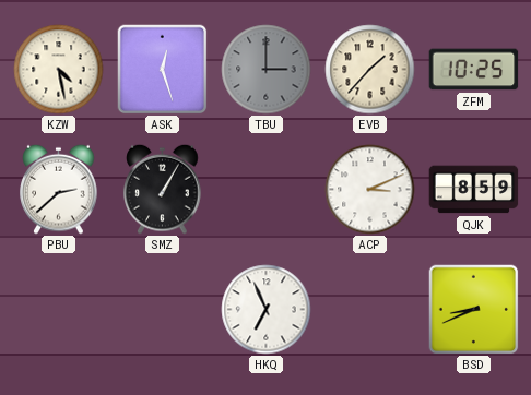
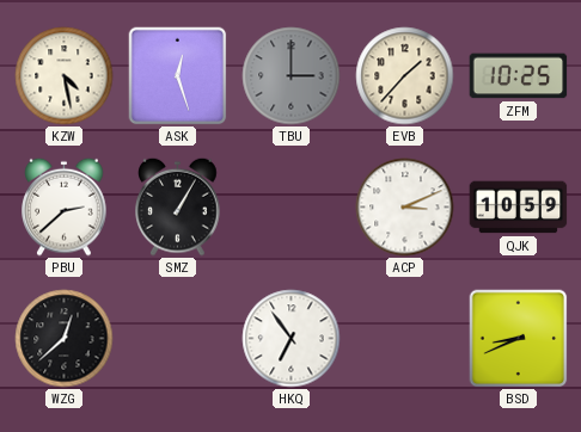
QJK: 8:59 -> 10:59 (519, 208)
WZG: none -> 12:38 (65, 339)
HKQ: 6:56 -> 6:54 (292, 339)
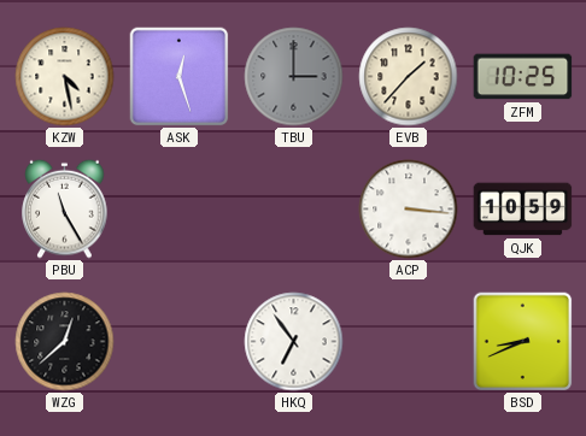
PBU: 2:38 -> 11:25 (65, 208)
SMZ: 1:05 -> none (178, 206)
ACP: 3:11 -> 3:16 (409, 210)
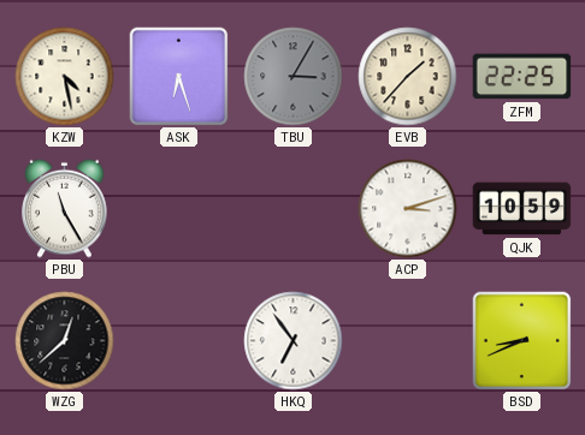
ASK: 12:27 -> 6:27 (178, 76)
TBU: 3:00 -> 3:05 (294, 77)
ZFM: 10:25 -> 22:25 (522, 77)
ACP: 3:16 -> 3:12 (408, 209)
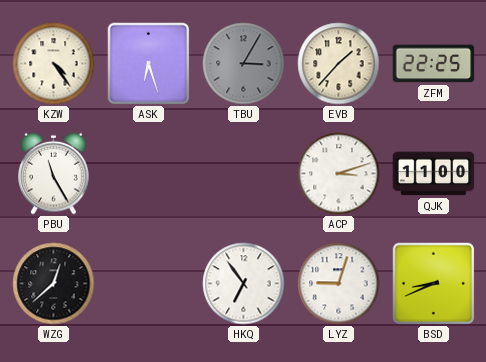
KZW: 4:28 -> 4:24 (54, 64)
QJK: 10:59 -> 11:00 (434, 174)
LYZ: none -> 9:03 (339, 284)
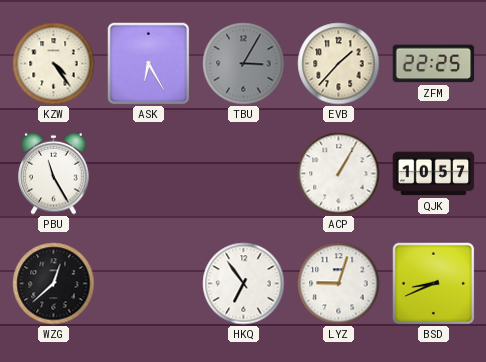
ASK: 6:27 -> 6:25 (148, 63)
ACP: 3:12 -> 1:05 (339, 174)
QJK: 11:00 -> 10:57 (434, 174)
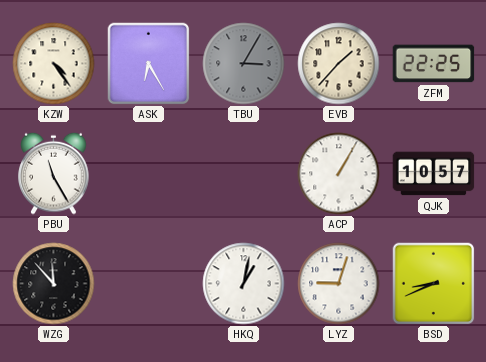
WZG: 12:38 -> 11:53 (54, 284)
HKQ: 6:54 -> 1:02 (244, 284)
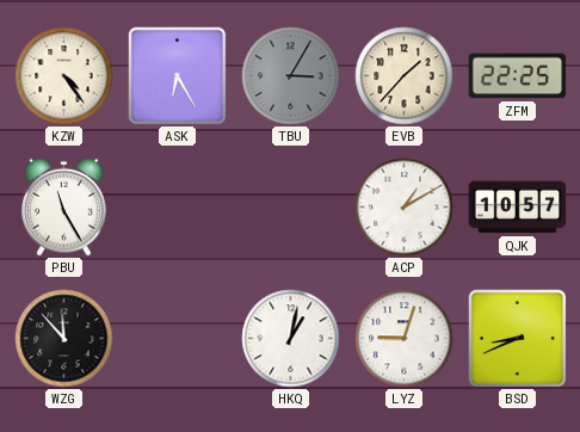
ACP: 1:05 -> 1:10 (405, 208)
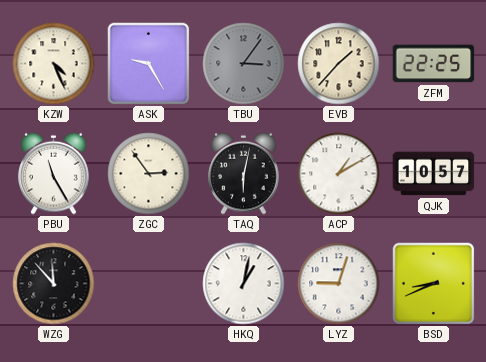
KZW: 4:24 -> 4:26 (54, 64)
ASK: 6:25 -> 9:25 (148, 63)
TBU: 3:05 -> 3:06 (244, 64)
ZGC: none -> 2:54 (149, 174)
TAQ: none -> 6:02 (244, 173)
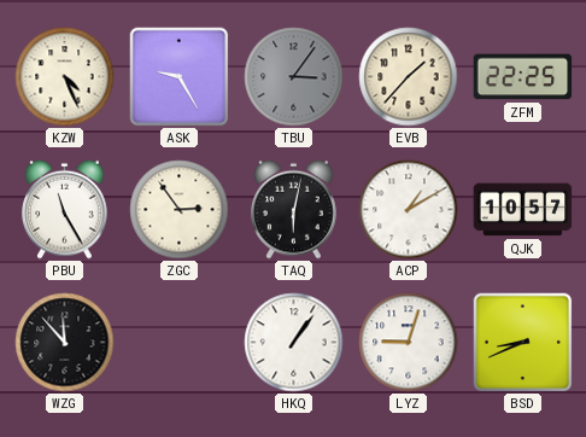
HKQ: 1:02 -> 1:06 (294, 343)
